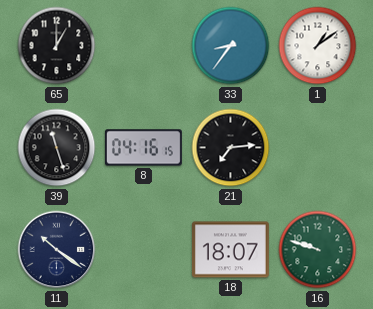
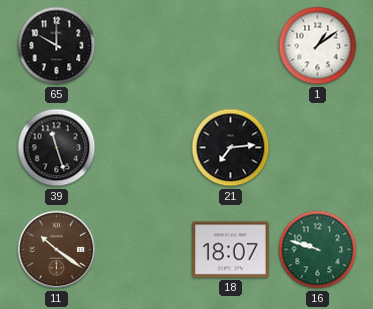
65: 1:00 -> 10:00 (57, 46)
33: 8:36 -> none (231, 46)
8: 04:16 -> none (143, 148)
11 dial: navy -> brown (57, 250)
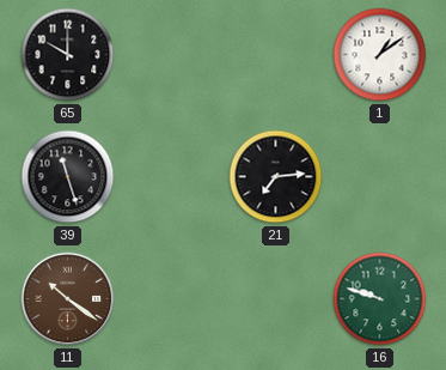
18: 18:07 -> none (230, 250)
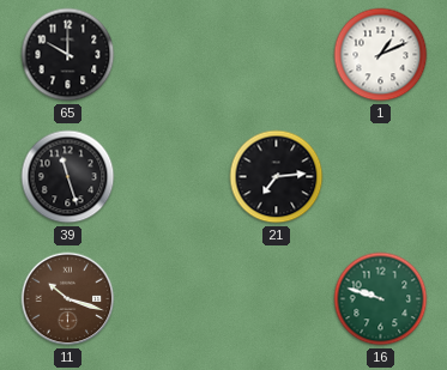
1: 1:09 -> 1:11 (381, 55)
11: 10:21 -> 10:18 (68, 299)
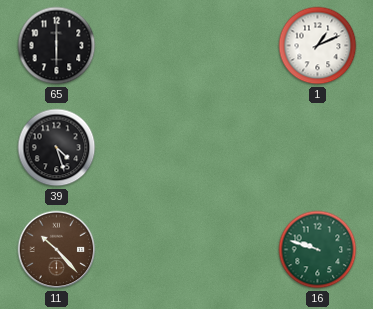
65: 10:00 -> 6:00 (57, 46)
39: 11:27 -> 4:27 (57, 148)
21: 7:14 -> none (277, 177)
11: 10:18 -> 10:23 (57, 250)
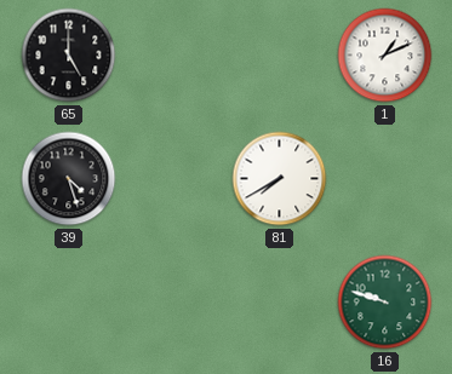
65: 6:00 -> 5:00 (69, 56)
81: none -> 7:40 (280, 179)
11: 10:23 -> none (57, 250)
